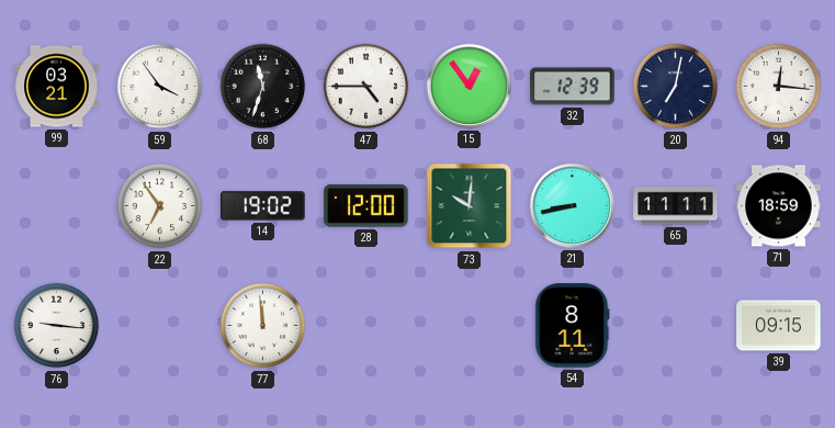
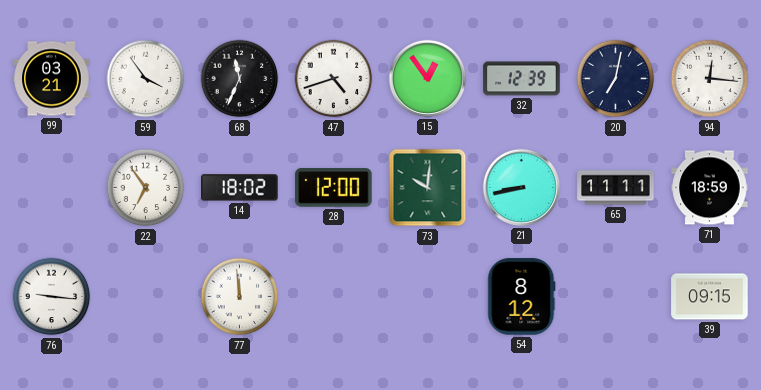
68: 11:33 -> 11:34 (240, 79)
47: 4:45 -> 4:42 (334, 79)
14: 19:02 -> 18:02 (240, 188)
54: 8:11 -> 8:12 (522, 297)
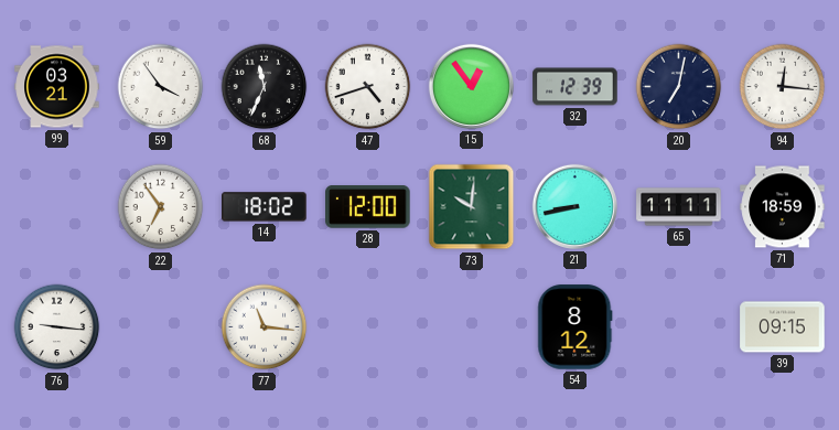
77: 11:59 -> 11:16 (265, 327)
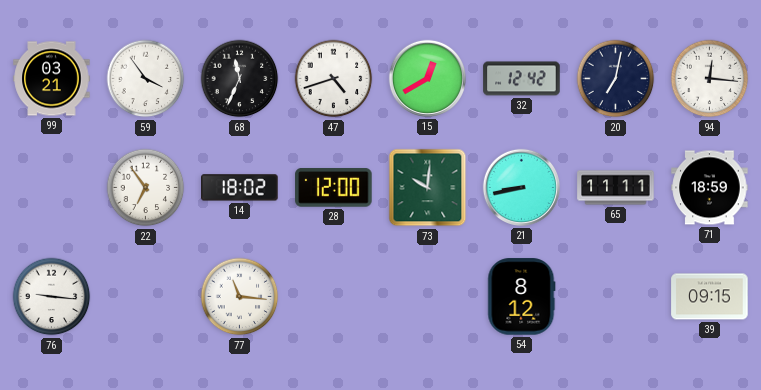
15: 12:54 -> 12:40 (427, 78)
32: 12:39 -> 12:42 (522, 79)
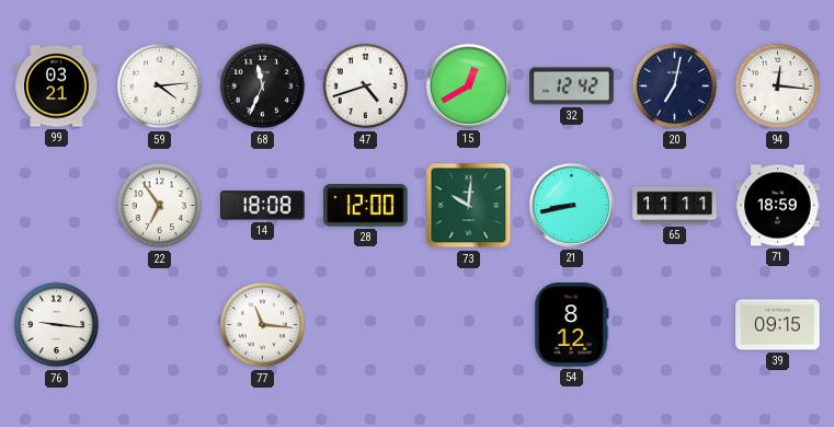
59: 3:54 -> 4:14 (160, 86)
14: 18:02 -> 18:08 (263, 206)
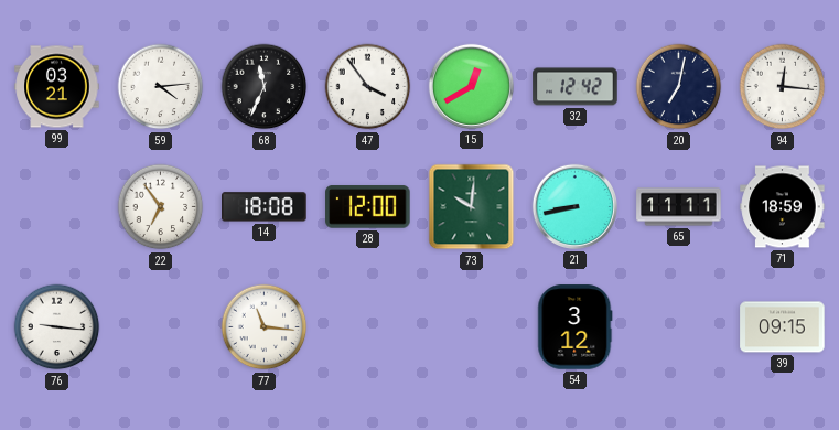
47: 4:42 -> 3:54 (368, 87)
54: 8:12 -> 3:12 (576, 327)
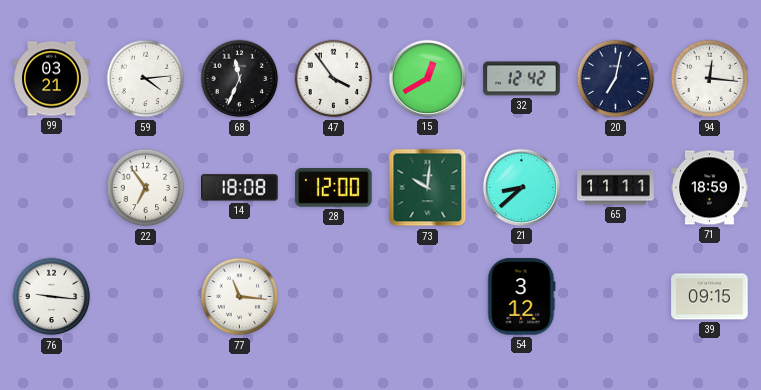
21: 8:43 -> 8:38 (521, 187)
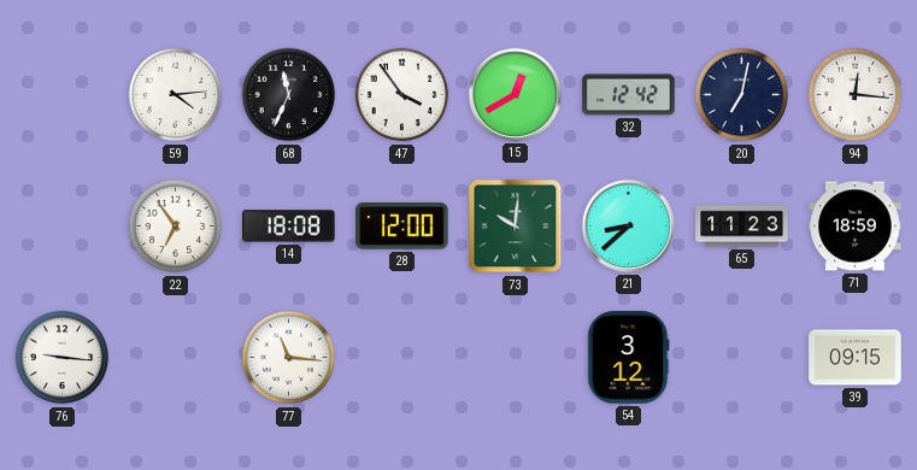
99: 03:21 -> none (52, 79)
65: 11:11 -> 11:23 (742, 227)
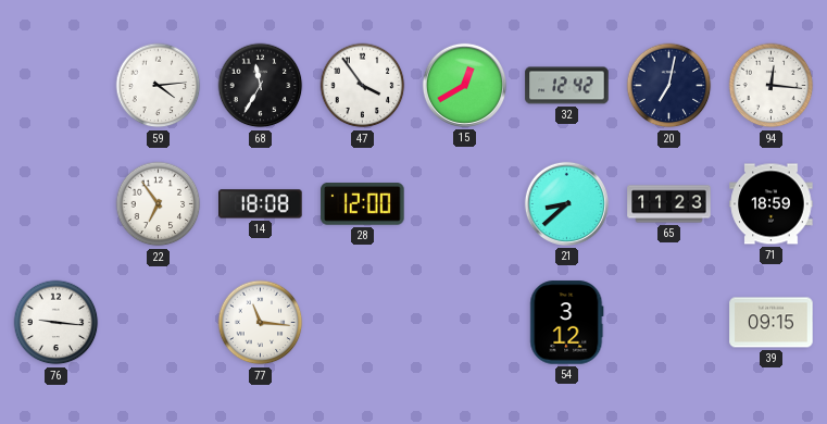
68: 11:34 -> 11:35 (261, 86)
73: 10:01 -> none (516, 227)
